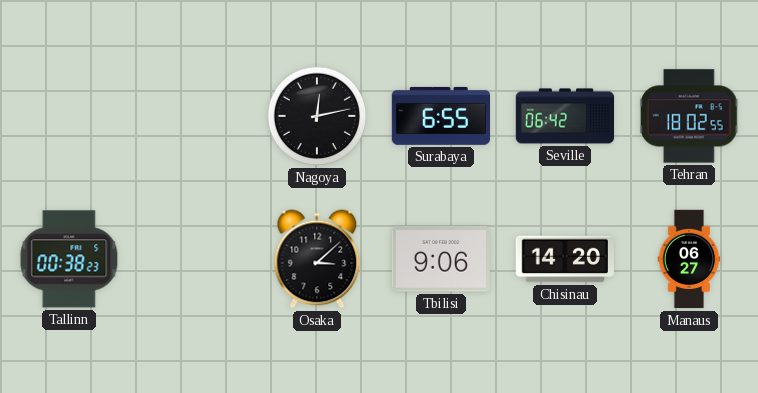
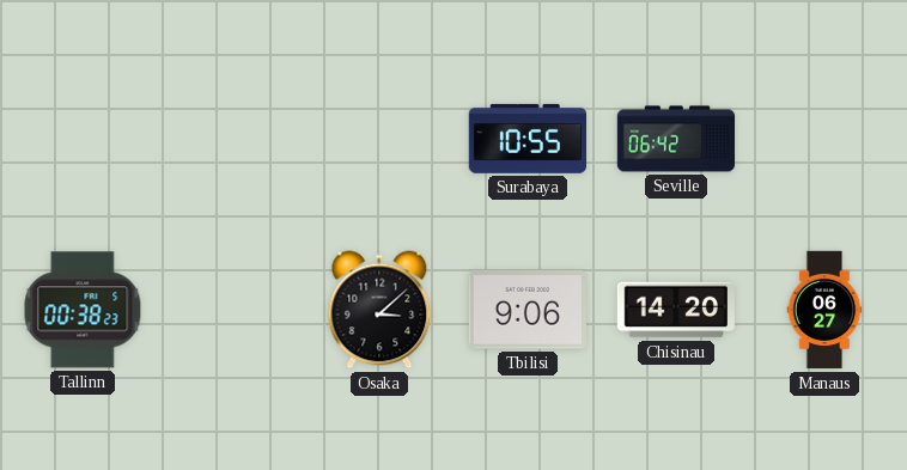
Nagoya: 12:13 -> none (317, 116)
Surabaya: 6:55 -> 10:55 (526, 139)
Tehran: 18:02 -> none (689, 116)
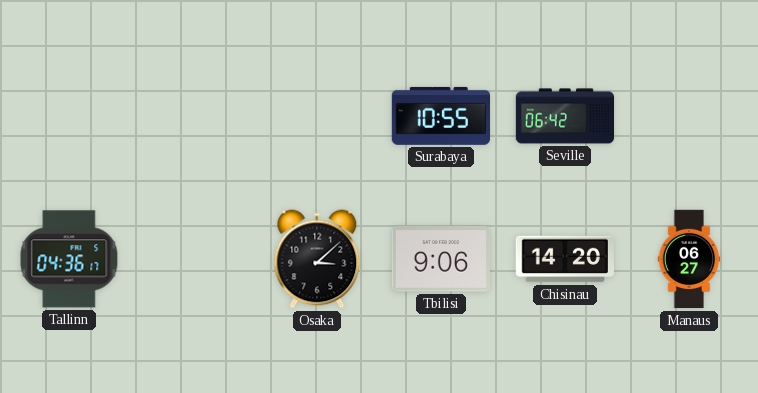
Tallinn: 00:38 -> 04:36 (69, 259)
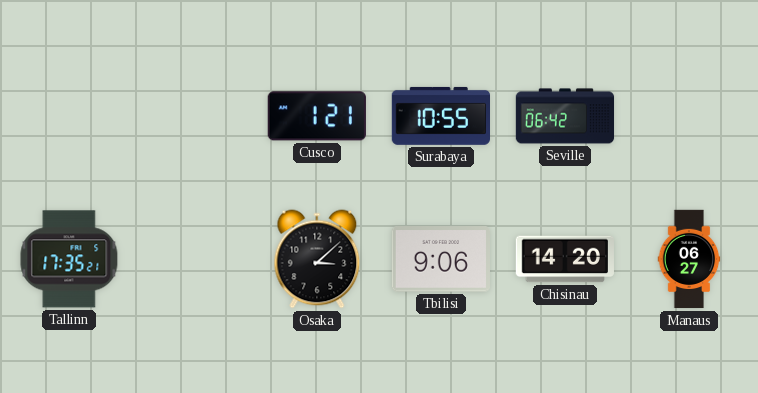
Cusco: none -> 1:21 (317, 116)
Tallinn: 04:36 -> 17:35 (69, 259)
